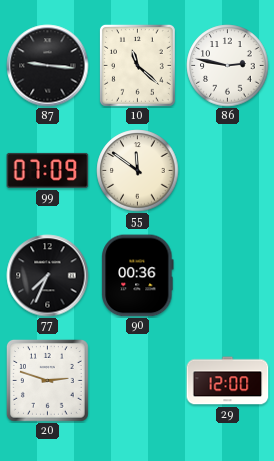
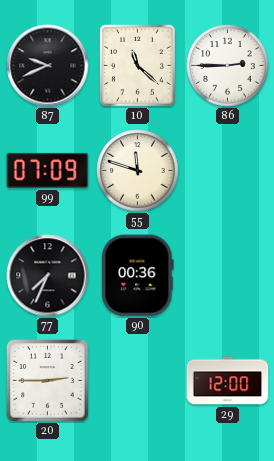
87: 9:16 -> 9:41 (48, 66)
86: 2:47 -> 2:45 (228, 66)
55: 11:51 -> 11:48 (138, 171)
20: 2:48 -> 2:45 (48, 381)
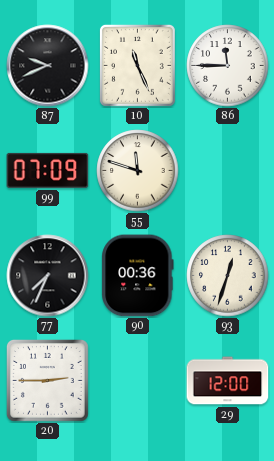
10: 11:22 -> 11:26 (137, 65)
86: 2:45 -> 11:45 (228, 66)
93: none -> 12:33 (228, 276)
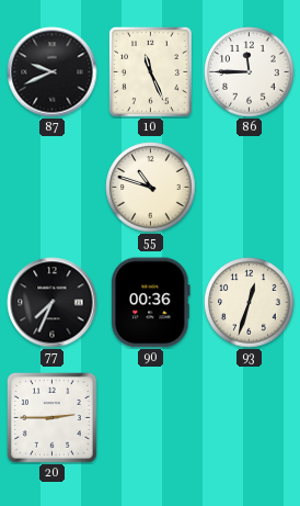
99: 07:09 -> none (48, 170)
55: 11:48 -> 10:48 (151, 188)
29: 12:00 -> none (228, 381)
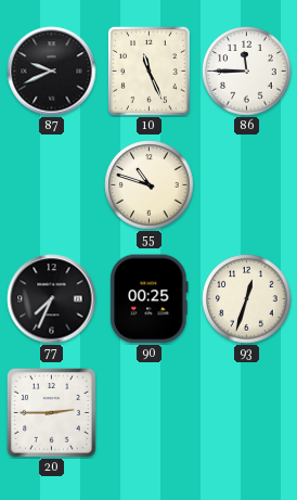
90: 00:36 -> 00:25 (150, 299)
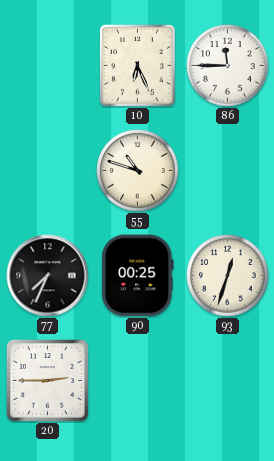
87: 9:41 -> none (52, 72)
10: 11:26 -> 6:26 (137, 65)
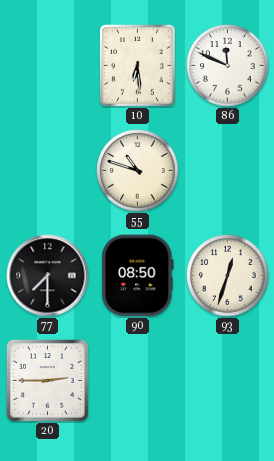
10: 6:26 -> 6:29 (137, 65)
86: 11:45 -> 11:49 (228, 66)
77: 7:34 -> 7:30 (48, 276)
90: 00:25 -> 08:50 (138, 276)
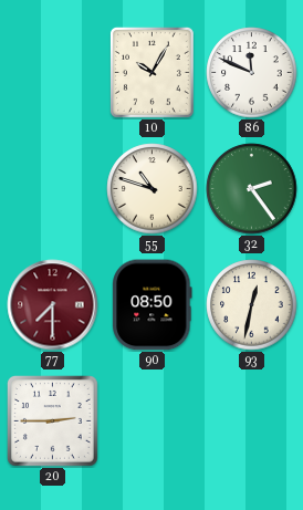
10: 6:29 -> 10:05 (151, 72)
32: none -> 2:24 (252, 189)
77 dial: black -> burgundy (53, 305)
93: 12:33 -> 12:32 (252, 305)
